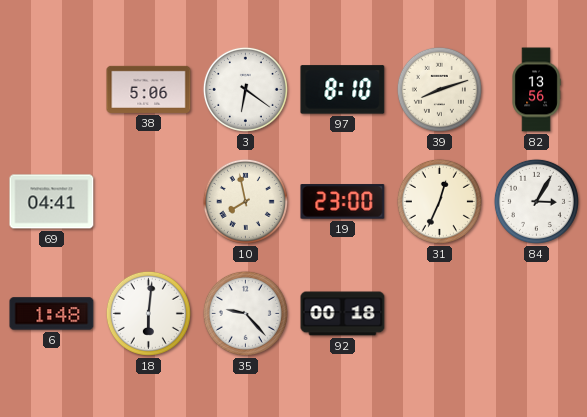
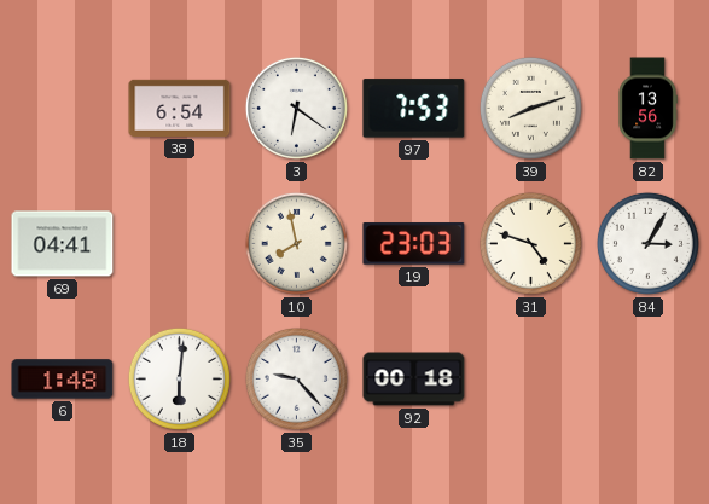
38: 5:06 -> 6:54 (180, 108)
97: 8:10 -> 7:53 (414, 109)
19: 23:00 -> 23:03 (414, 244)
31: 12:34 -> 4:48 (530, 243)
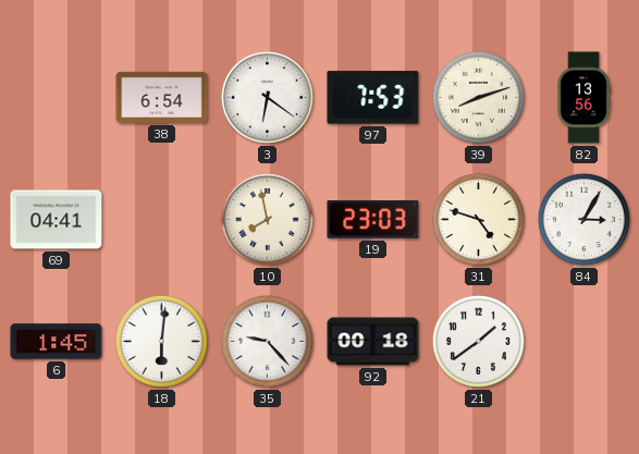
6: 1:48 -> 1:45 (57, 342)
21: none -> 1:39 (478, 341)
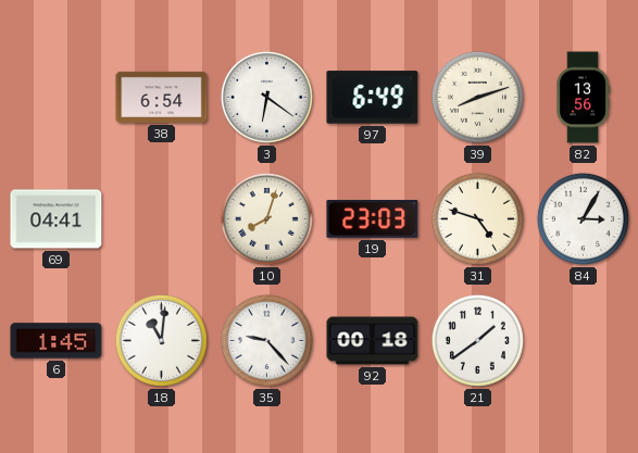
97: 7:53 -> 6:49 (373, 98)
10: 7:58 -> 8:03 (266, 218)
18: 6:01 -> 11:01 (161, 340)
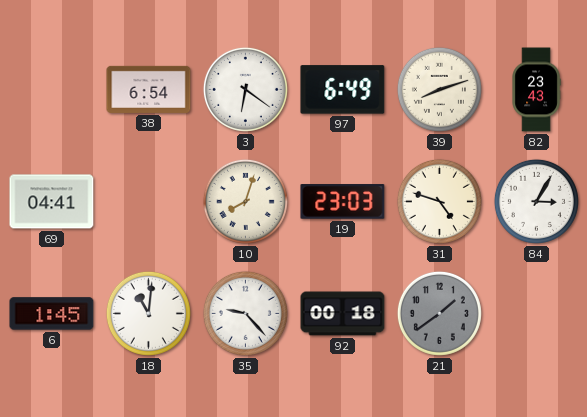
82: 13:56 -> 23:43 (536, 90)
21 dial: white -> grey (439, 313)
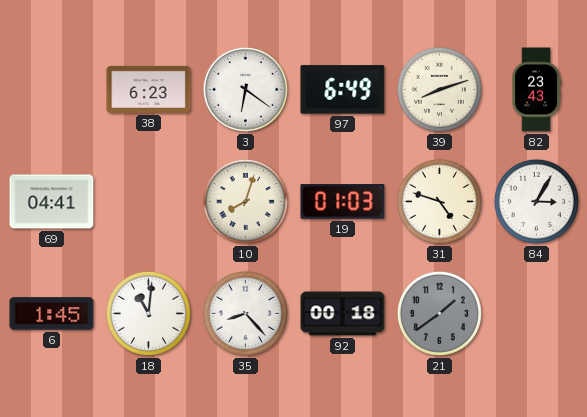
38: 6:54 -> 6:23 (149, 89)
19: 23:03 -> 01:03 (343, 202)
35: 9:23 -> 8:23 (245, 313)
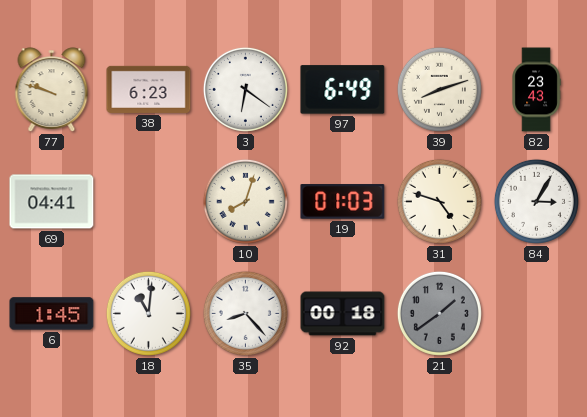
77: none -> 9:48 (52, 90)
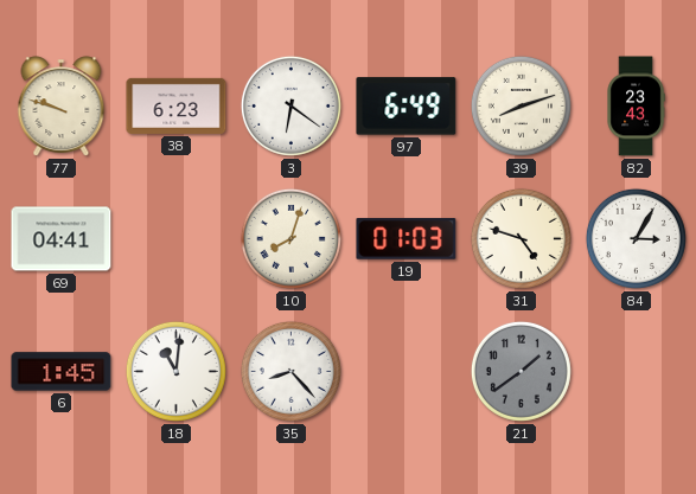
92: 00:18 -> none (343, 314)
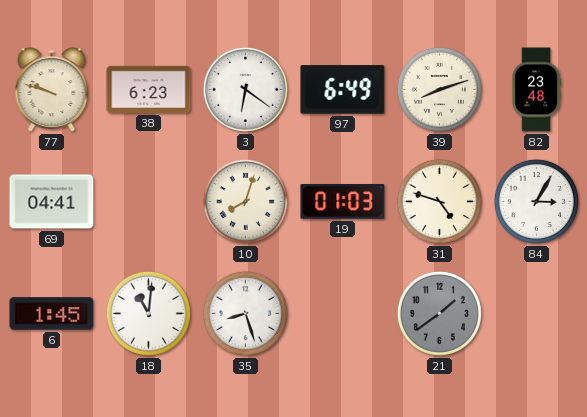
82: 23:43 -> 23:48 (536, 90)
35: 8:23 -> 8:27 (245, 313)
